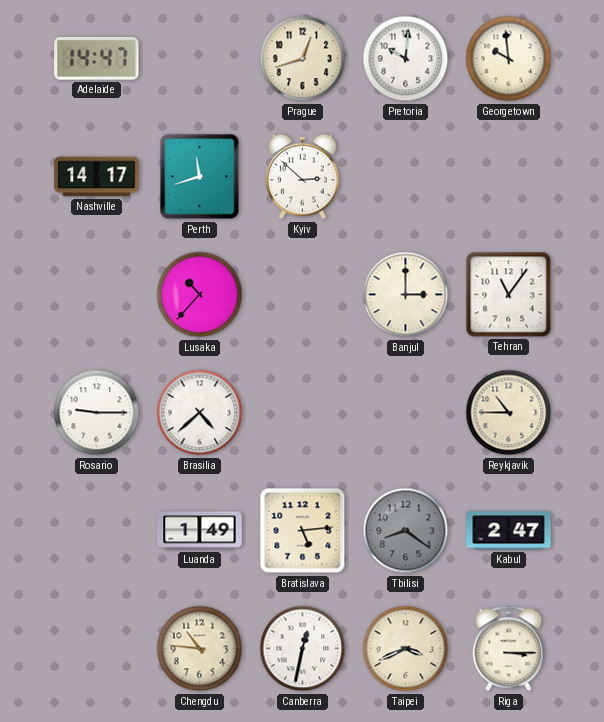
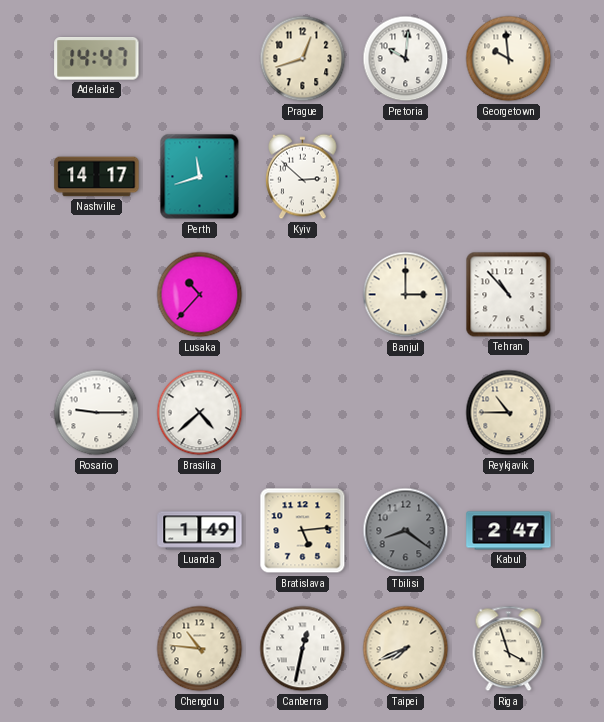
Tehran: 11:06 -> 10:53 (509, 295)
Taipei: 3:41 -> 7:41 (406, 649)
Riga: 3:15 -> 3:57 (509, 649)
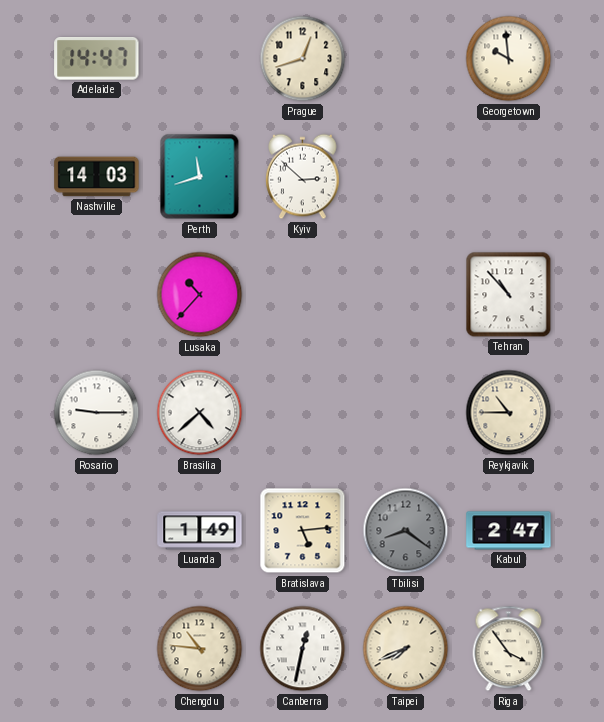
Pretoria: 10:01 -> none (406, 59)
Nashville: 14:17 -> 14:03 (97, 177)
Banjul: 3:00 -> none (406, 295)
Riga: 3:57 -> 3:54 (509, 649)
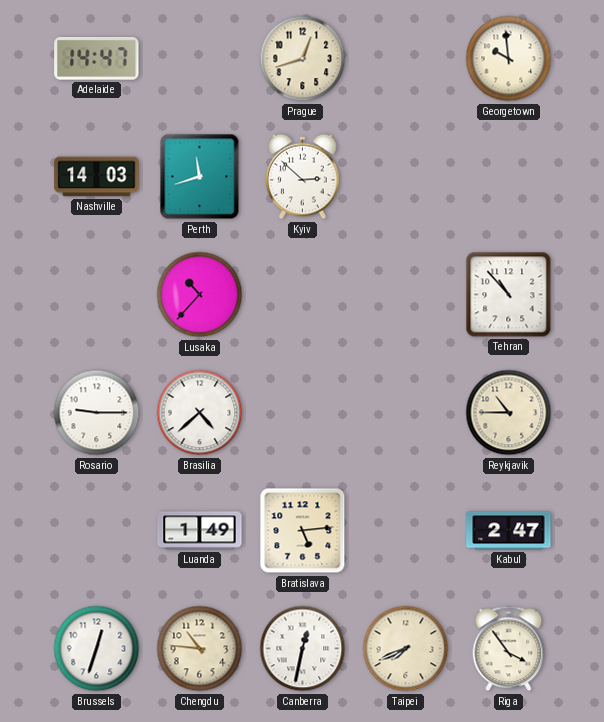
Tbilisi: 8:21 -> none (406, 531)
Brussels: none -> 12:33 (97, 649)
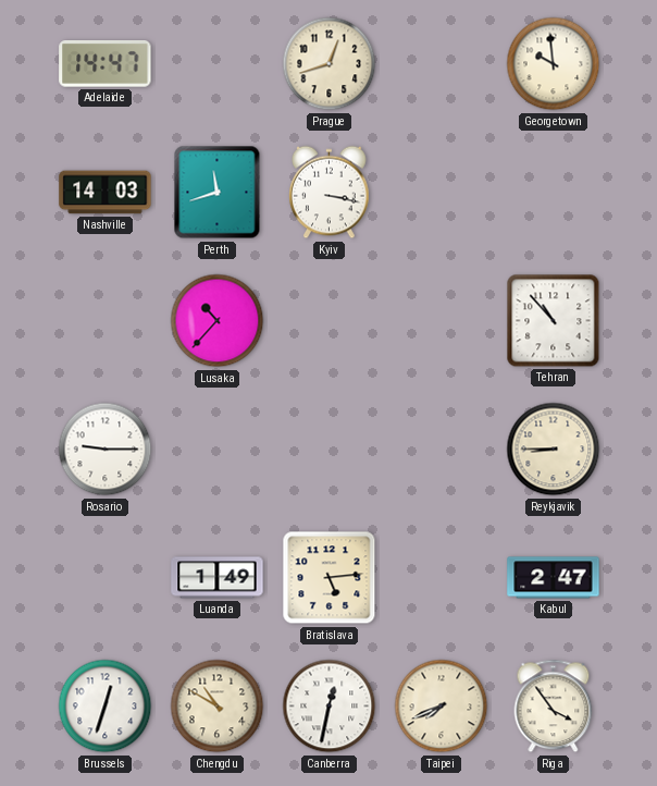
Kyiv: 2:52 -> 3:17 (330, 193)
Brasilia: 4:38 -> none (200, 413)
Reykjavik: 10:45 -> 8:45 (554, 450)
Chengdu: 10:46 -> 10:50 (218, 707)
